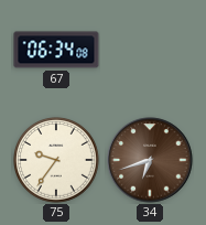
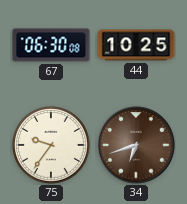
67: 06:34 -> 06:30 (51, 45)
44: none -> 10:25 (136, 45)
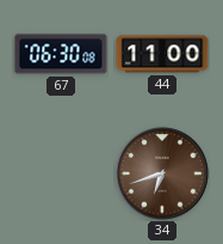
44: 10:25 -> 11:00 (162, 54)
75: 9:36 -> none (51, 145)
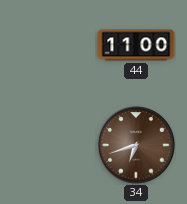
67: 06:30 -> none (61, 54)
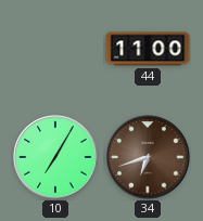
10: none -> 7:05 (55, 157)
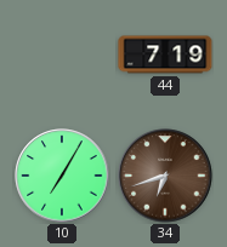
44: 11:00 -> 7:19 (165, 54)
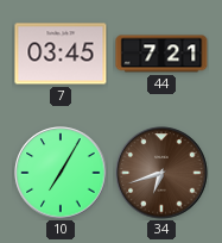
7: none -> 03:45 (61, 54)
44: 7:19 -> 7:21 (161, 54)
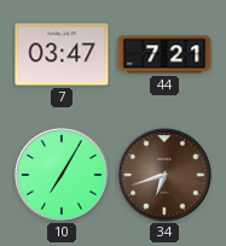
7: 03:45 -> 03:47 (62, 54)
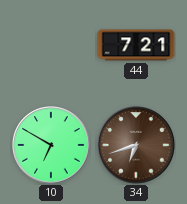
7: 03:47 -> none (62, 54)
10: 7:05 -> 6:50 (51, 145)
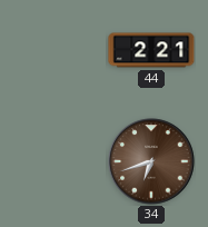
44: 7:21 -> 2:21 (151, 50)
10: 6:50 -> none (51, 145)
